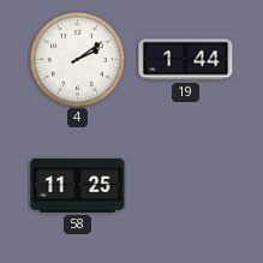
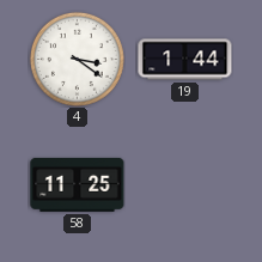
4: 2:09 -> 3:21 (77, 59)
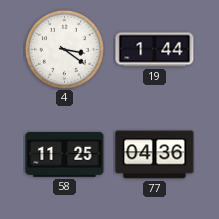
77: none -> 04:36 (155, 155)
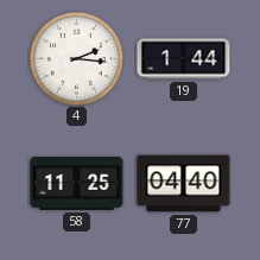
4: 3:21 -> 2:16 (76, 58)
77: 04:36 -> 04:40 (184, 184)
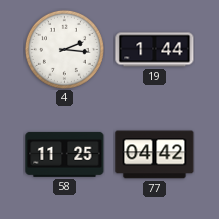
77: 04:40 -> 04:42 (155, 155)
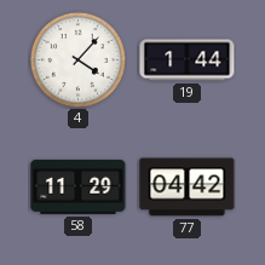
4: 2:16 -> 4:07 (77, 59)
58: 11:25 -> 11:29 (79, 186)
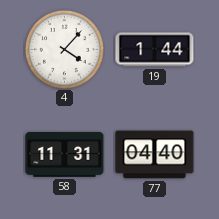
58: 11:29 -> 11:31 (65, 154)
77: 04:42 -> 04:40 (155, 155)
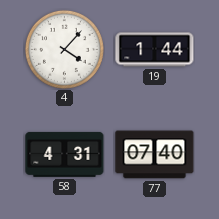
58: 11:31 -> 4:31 (65, 154)
77: 04:40 -> 07:40 (155, 155)
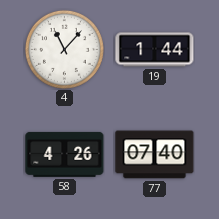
4: 4:07 -> 11:07 (64, 49)
58: 4:31 -> 4:26 (65, 154)
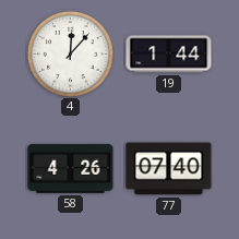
4: 11:07 -> 12:07 (70, 53)
